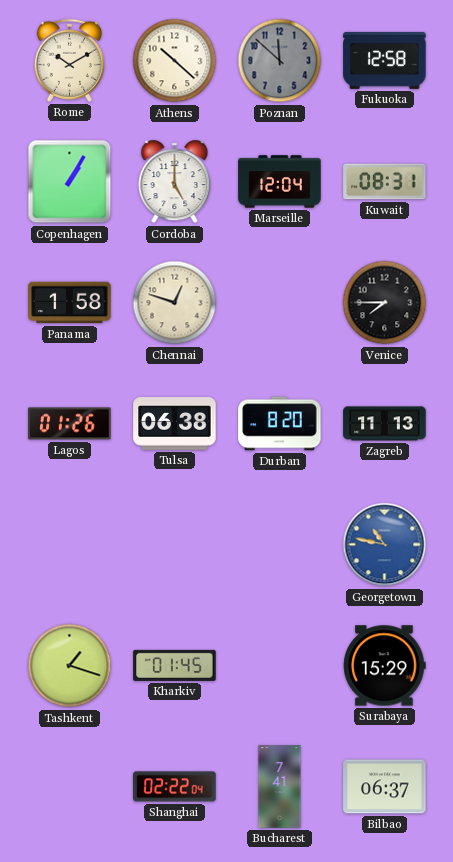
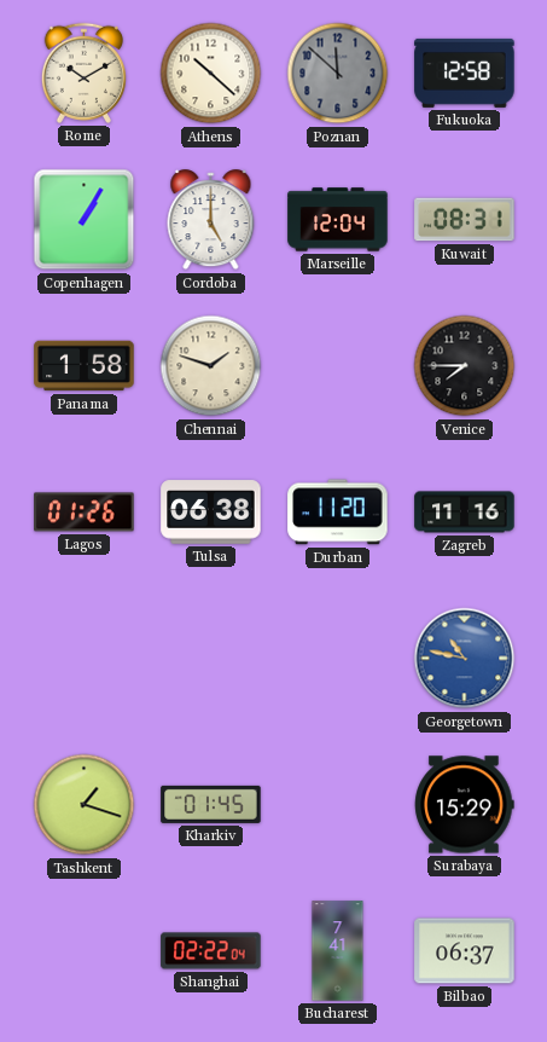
Chennai: 12:48 -> 1:48 (211, 366)
Durban: 8:20 -> 11:20 (338, 513)
Zagreb: 11:13 -> 11:16 (465, 513)
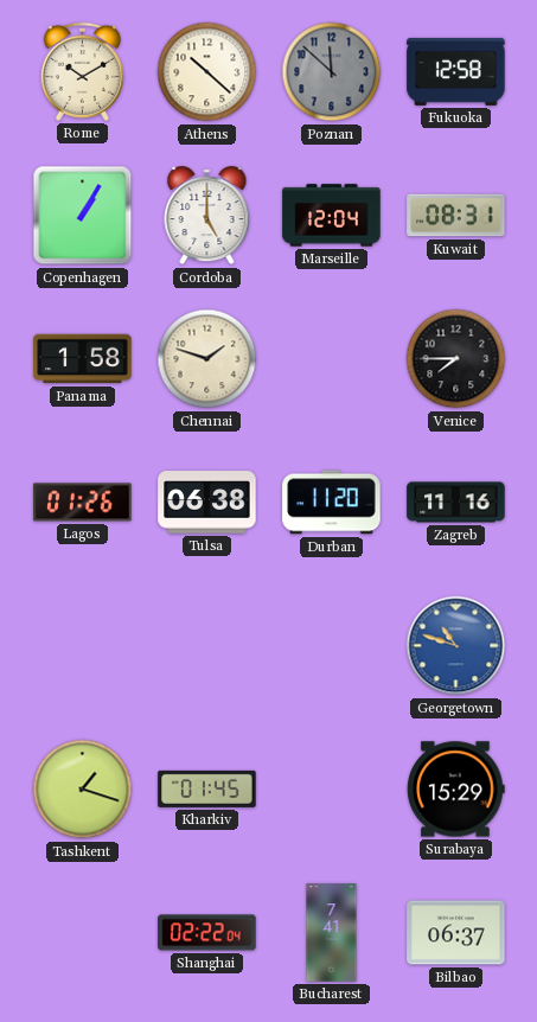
Georgetown: 10:47 -> 10:48 (456, 646)
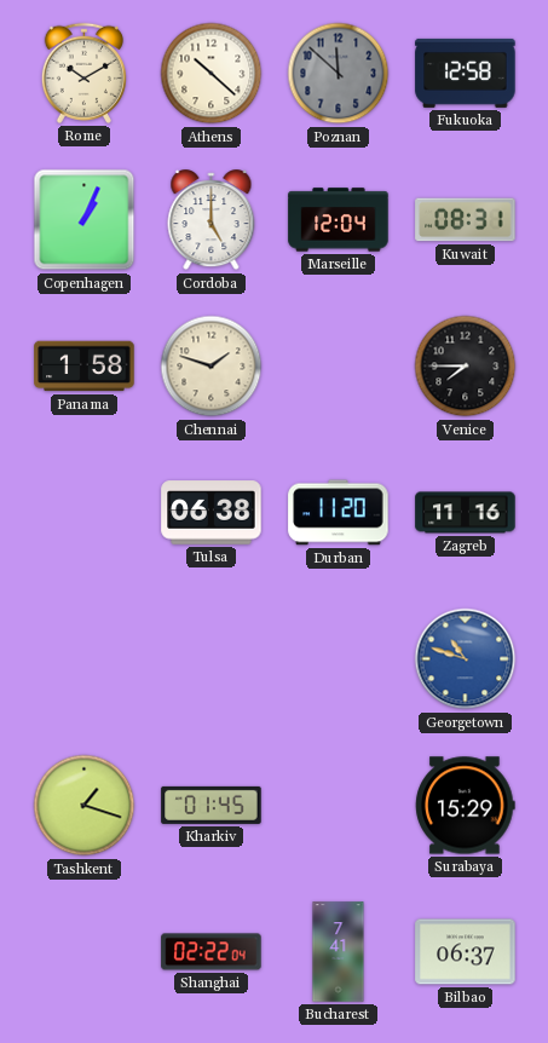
Copenhagen: 1:05 -> 1:04 (85, 220)
Lagos: 01:26 -> none (83, 503)
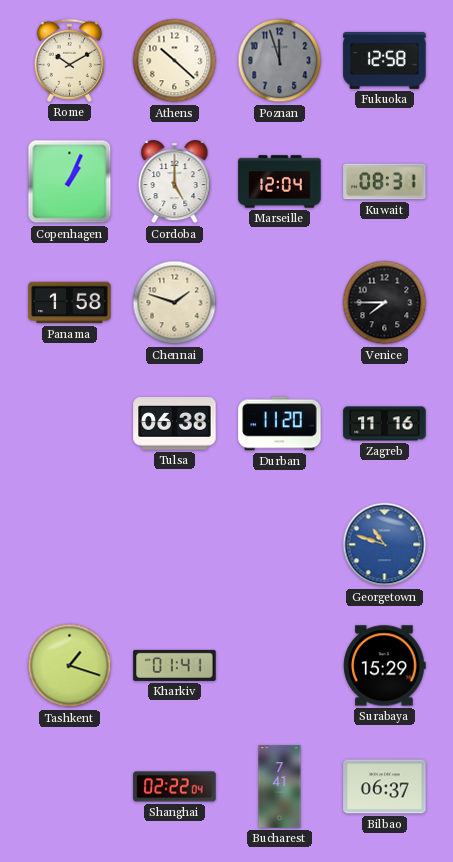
Poznan: 11:52 -> 11:57 (280, 61)
Kharkiv: 01:45 -> 01:41 (175, 665)
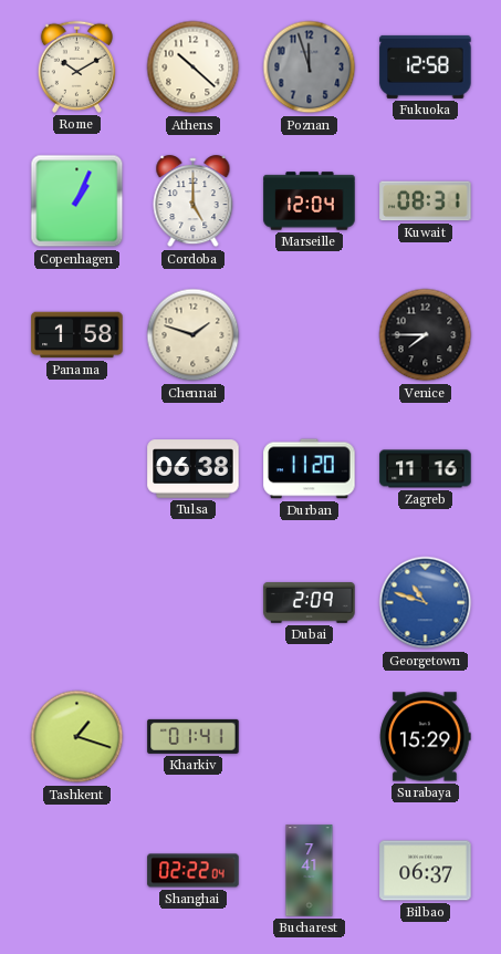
Dubai: none -> 2:09 (310, 603)
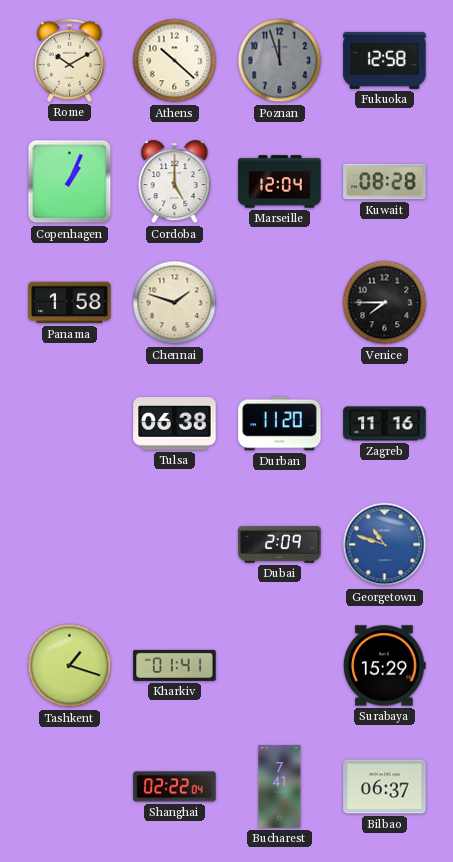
Kuwait: 08:31 -> 08:28 (385, 182)
